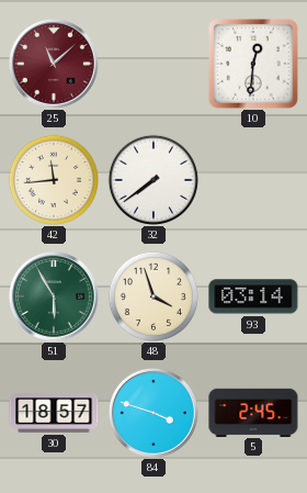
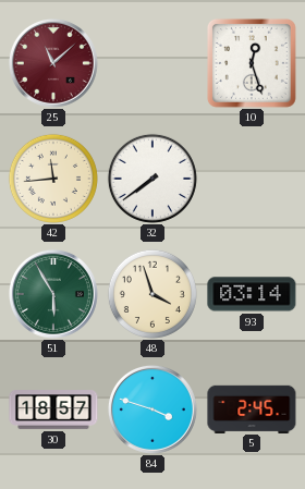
10: 12:31 -> 12:27 (253, 64)
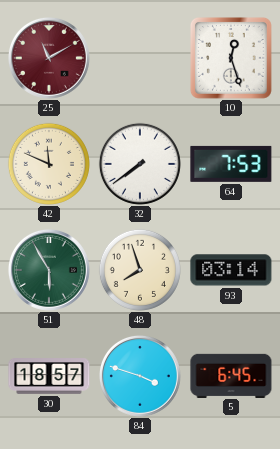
25: 11:08 -> 11:10 (49, 58)
42: 11:44 -> 11:49 (49, 164)
64: none -> 7:53 (231, 164)
48: 3:57 -> 7:57 (140, 270)
5: 2:45 -> 6:45 (231, 375)
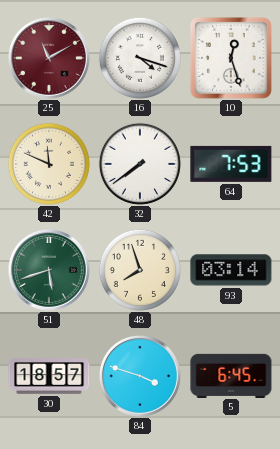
16: none -> 4:18 (140, 58)
51: 5:55 -> 5:42 (49, 270)
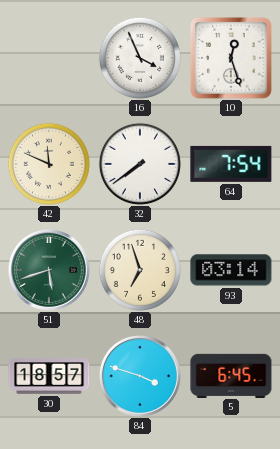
25: 11:10 -> none (49, 58)
16: 4:18 -> 3:56 (140, 58)
64: 7:53 -> 7:54 (231, 164)
48: 7:57 -> 6:57 (140, 270)
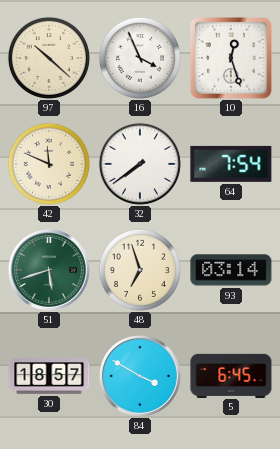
97: none -> 10:22 (49, 58)
84: 3:48 -> 3:50 (140, 376)
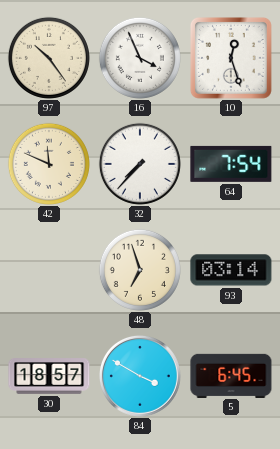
97: 10:22 -> 10:24 (49, 58)
32: 7:39 -> 7:37 (140, 164)
51: 5:42 -> none (49, 270)
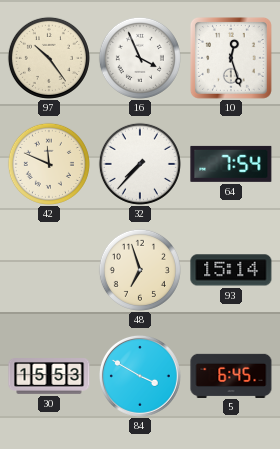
93: 03:14 -> 15:14 (231, 270)
30: 18:57 -> 15:53 (49, 376)
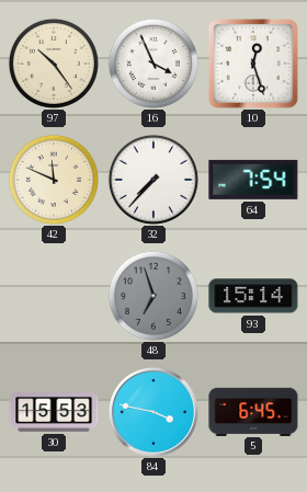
48 dial: cream -> grey (153, 296)
84: 3:50 -> 3:47 (153, 412)
